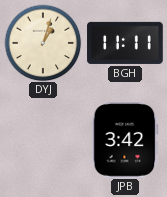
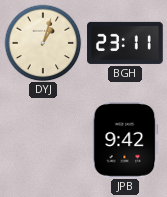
BGH: 11:11 -> 23:11 (125, 43)
JPB: 3:42 -> 9:42 (125, 140)
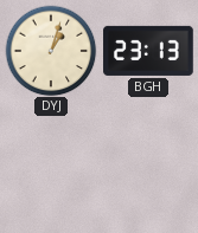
BGH: 23:11 -> 23:13 (148, 51)
JPB: 9:42 -> none (125, 140)
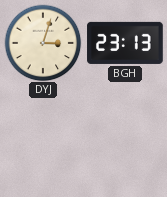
DYJ: 1:03 -> 3:03 (43, 43)
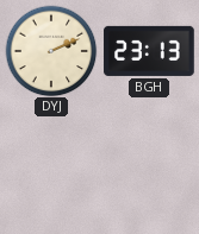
DYJ: 3:03 -> 2:11 (51, 51)
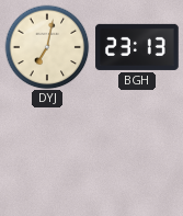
DYJ: 2:11 -> 7:02 (47, 47)
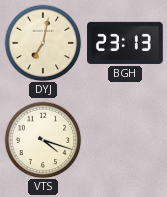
VTS: none -> 4:18 (43, 140)
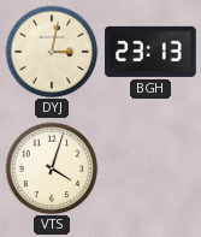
DYJ: 7:02 -> 3:02 (52, 52)
VTS: 4:18 -> 4:03 (52, 168)
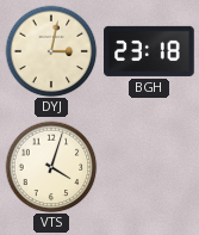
BGH: 23:13 -> 23:18 (149, 51)
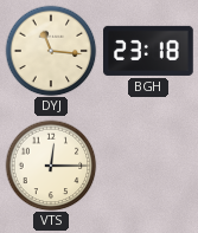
DYJ: 3:02 -> 11:16 (51, 51)
VTS: 4:03 -> 12:15 (51, 166)
